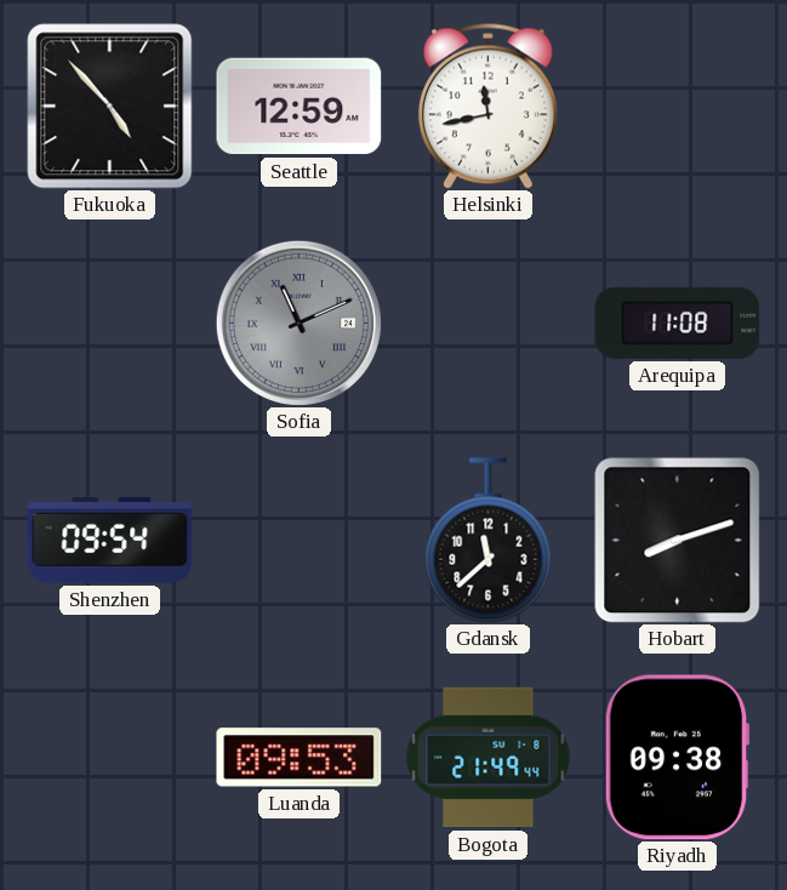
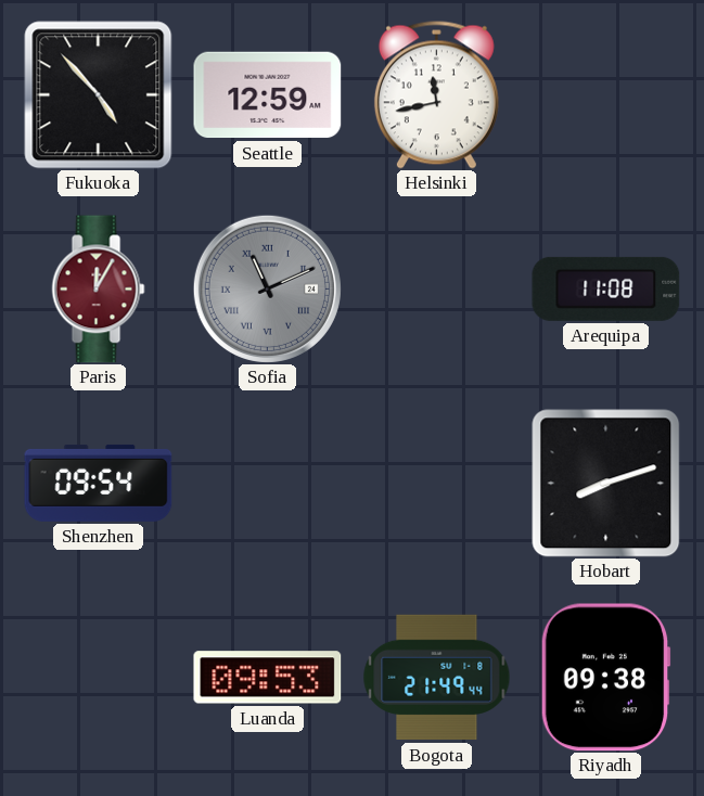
Paris: none -> 12:05 (99, 290)
Gdansk: 11:38 -> none (489, 541)
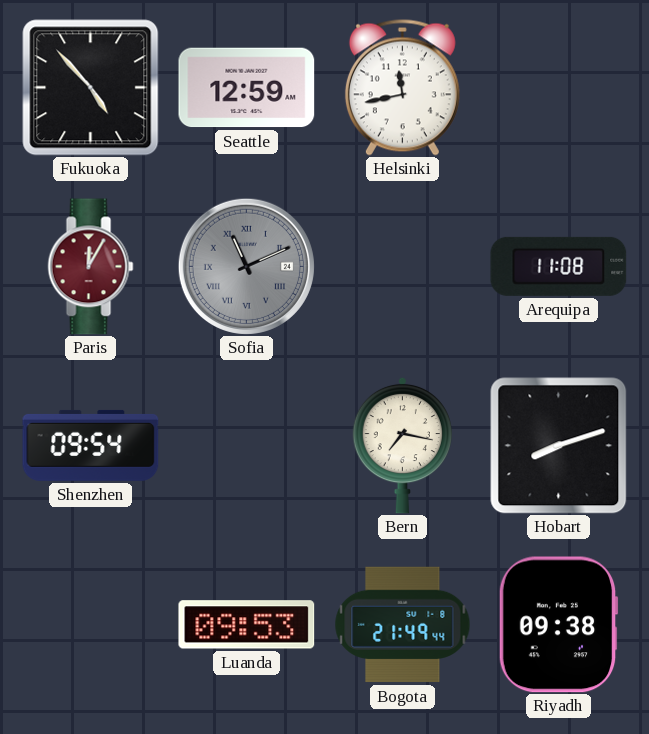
Bern: none -> 7:17 (402, 445)
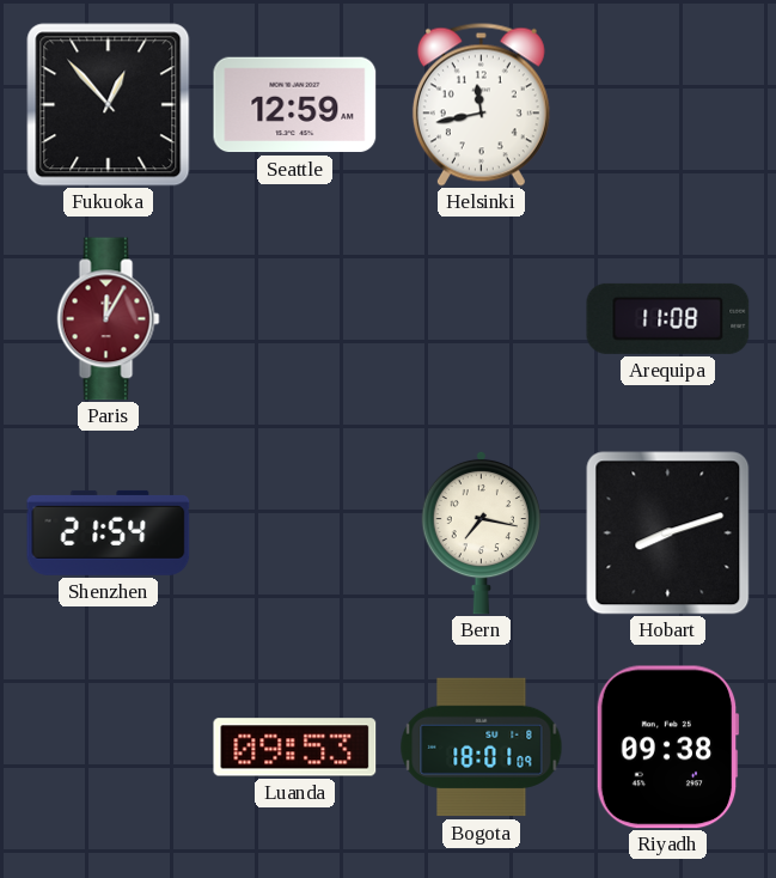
Fukuoka: 4:53 -> 12:53 (109, 105)
Sofia: 11:11 -> none (246, 266)
Shenzhen: 09:54 -> 21:54 (109, 532)
Bogota: 21:49 -> 18:01 (482, 748)
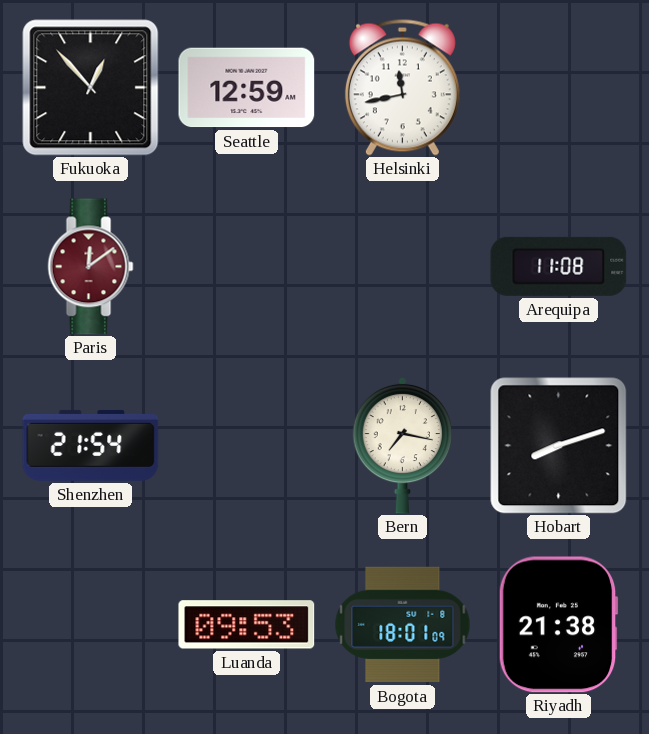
Paris: 12:05 -> 12:09 (91, 267)
Riyadh: 09:38 -> 21:38 (558, 625)
